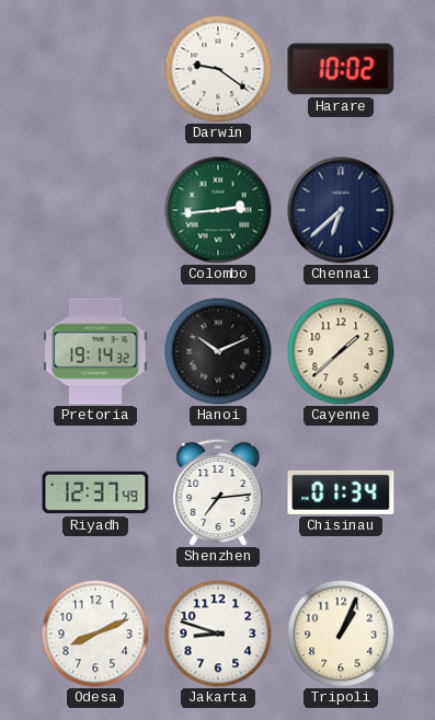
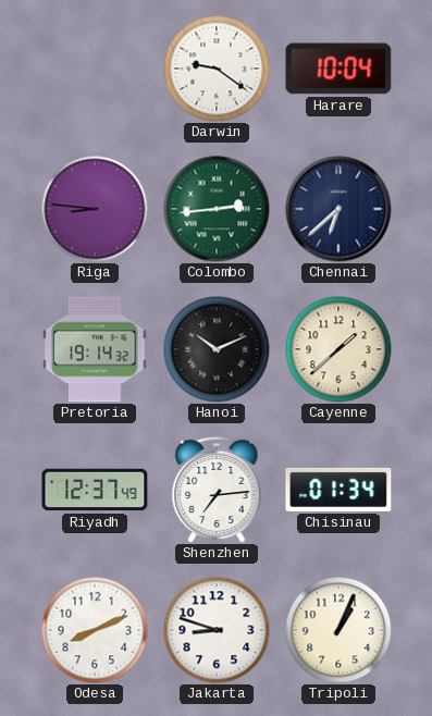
Harare: 10:02 -> 10:04 (338, 69)
Riga: none -> 8:46 (95, 209)
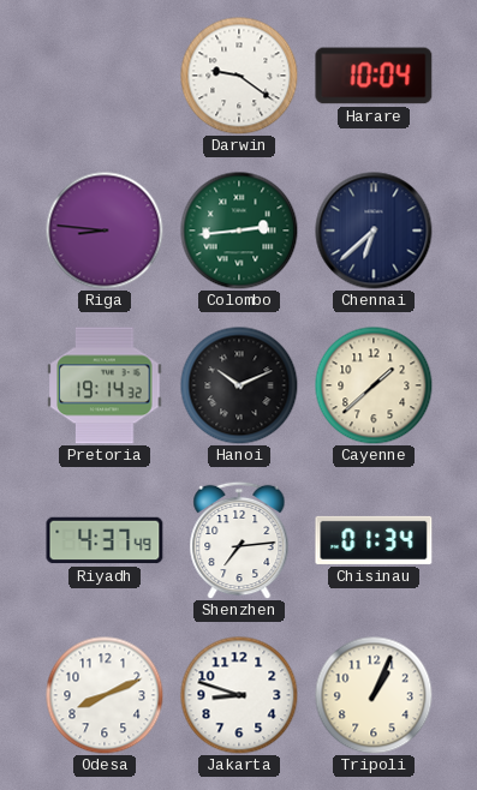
Riyadh: 12:37 -> 4:37 (105, 540)
